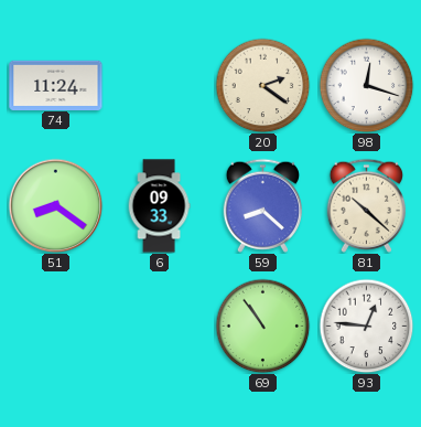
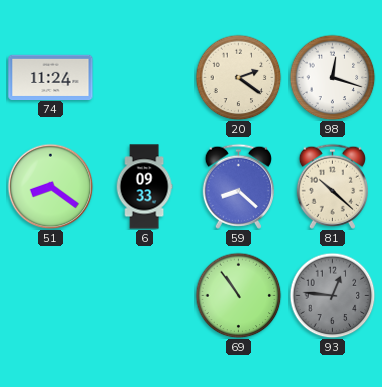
93 dial: white -> grey (332, 295)
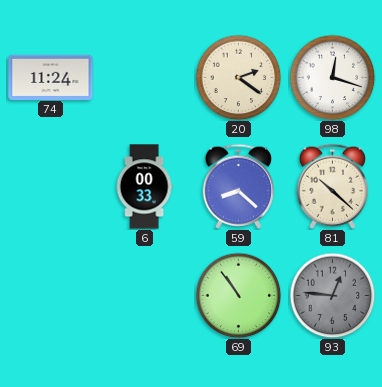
51: 8:21 -> none (50, 186)
6: 09:33 -> 00:33 (144, 187)
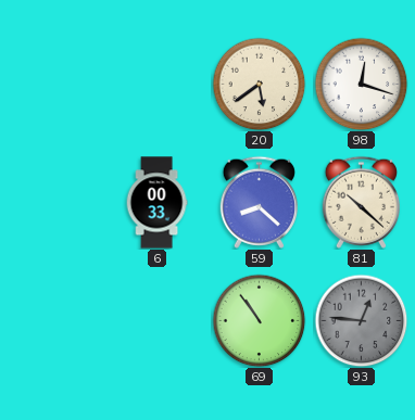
74: 11:24 -> none (51, 77)
20: 2:21 -> 5:39 (259, 84)
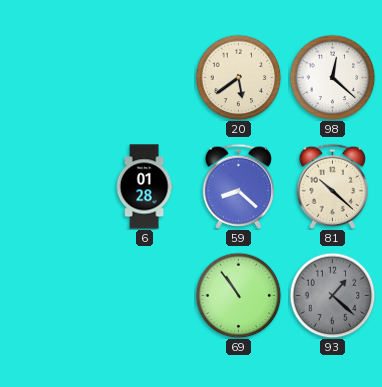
98: 12:18 -> 12:22 (332, 77)
6: 00:33 -> 01:28 (144, 187)
93: 12:46 -> 1:22 (332, 295)
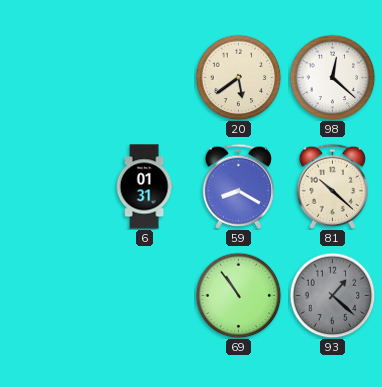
6: 01:28 -> 01:31 (144, 187)
59: 8:22 -> 8:20 (238, 186)
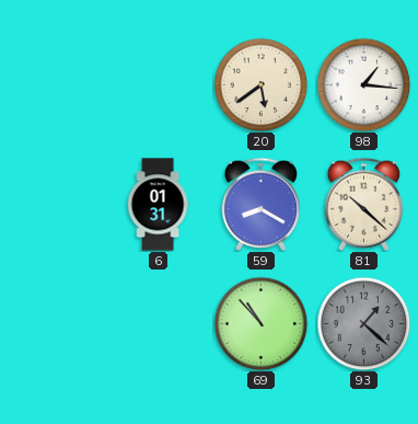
98: 12:22 -> 1:16 (363, 84)
69: 10:54 -> 10:53 (260, 323)
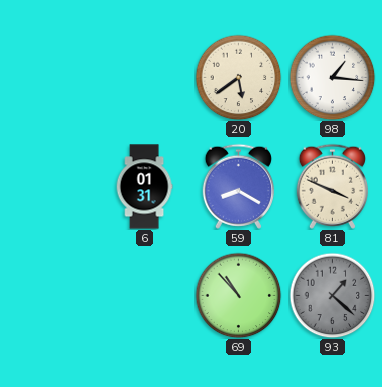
81: 10:22 -> 3:49 (332, 186)
